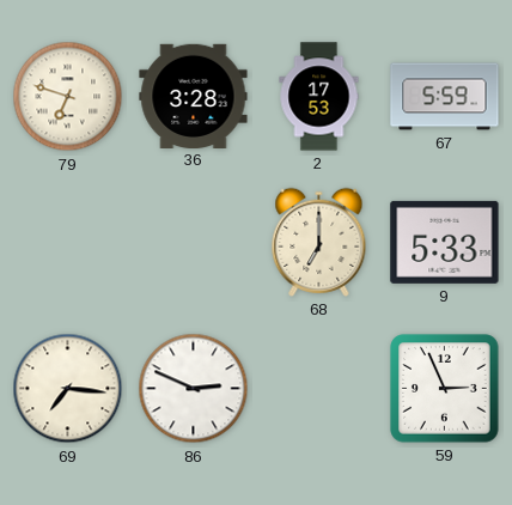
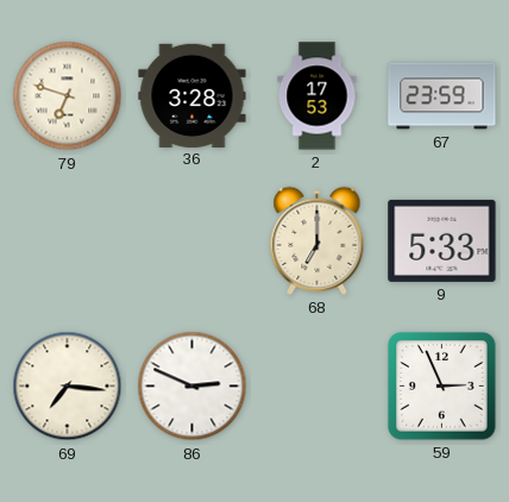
67: 5:59 -> 23:59 (442, 96)
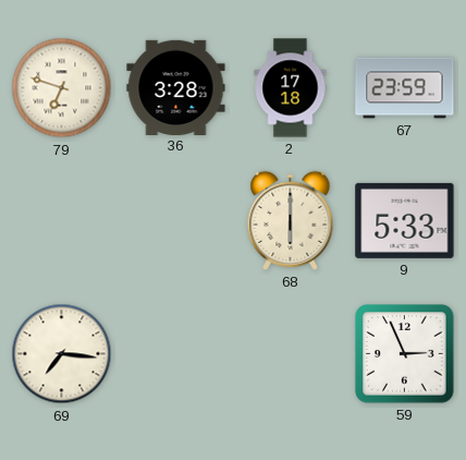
2: 17:53 -> 17:18 (291, 88)
68: 7:00 -> 6:00 (291, 220)
86: 2:49 -> none (193, 387)
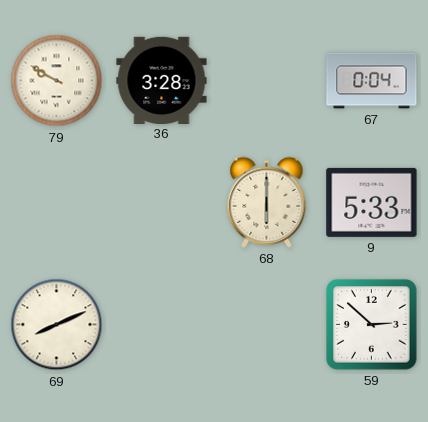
79: 6:48 -> 9:50 (57, 81)
2: 17:18 -> none (291, 88)
67: 23:59 -> 0:04 (372, 81)
69: 7:16 -> 8:11 (57, 325)
59: 2:56 -> 2:52 (372, 325)
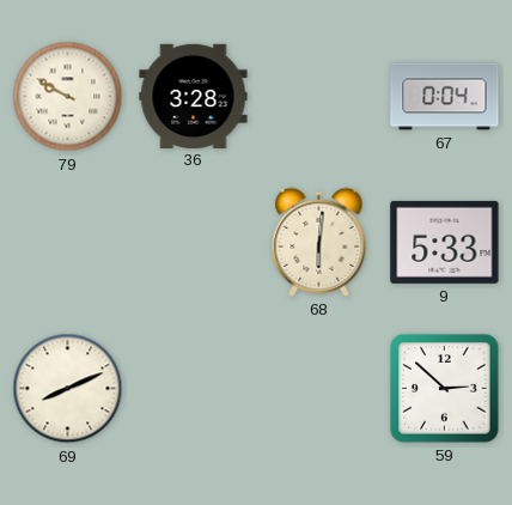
68: 6:00 -> 6:01 (319, 242)
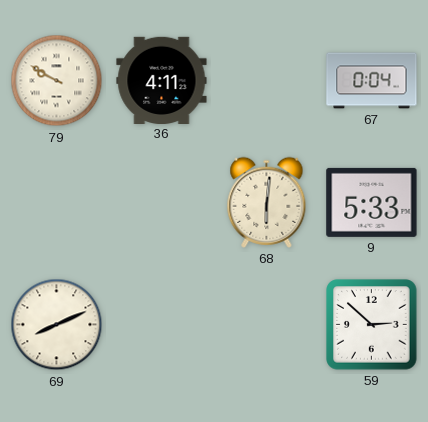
36: 3:28 -> 4:11 (162, 80)
